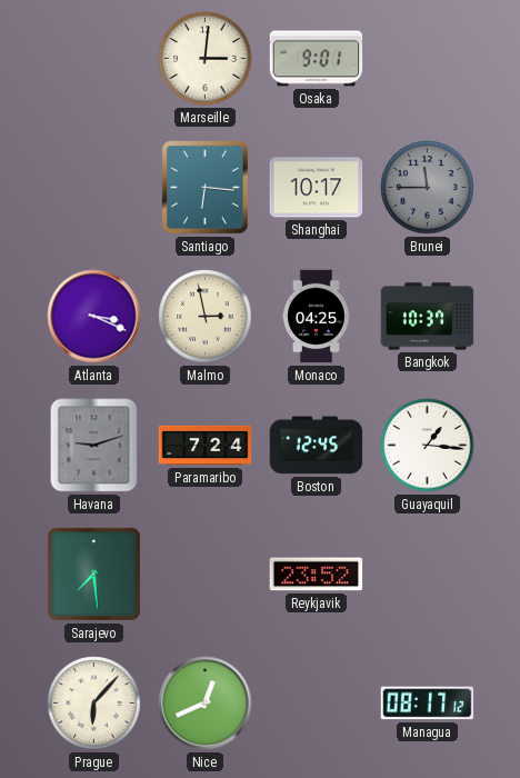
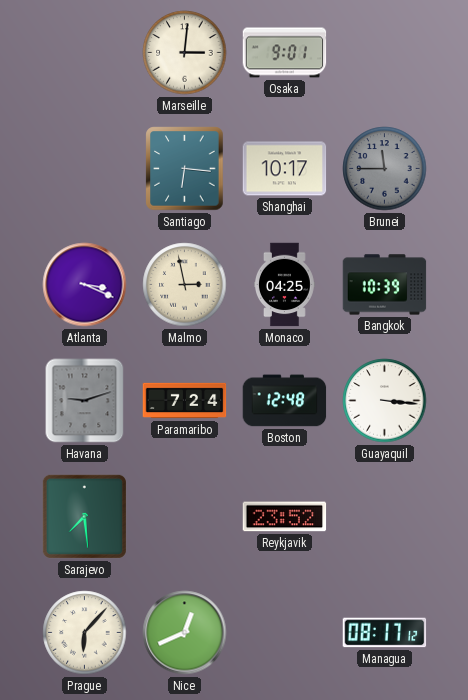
Bangkok: 10:37 -> 10:39 (385, 285)
Boston: 12:45 -> 12:48 (285, 401)
Guayaquil: 1:16 -> 3:16 (385, 401)
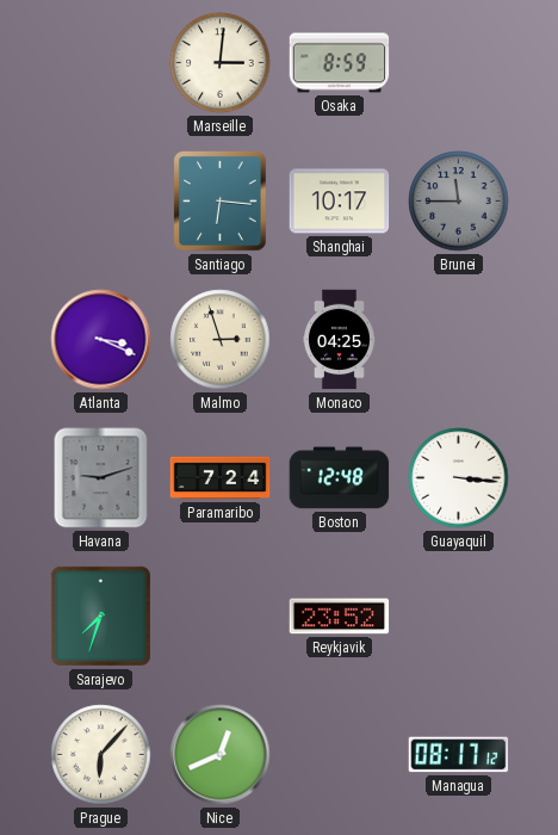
Osaka: 9:01 -> 8:59 (340, 63)
Malmo: 2:58 -> 2:57 (221, 340)
Bangkok: 10:39 -> none (385, 285)
Sarajevo: 7:29 -> 7:33 (100, 616)
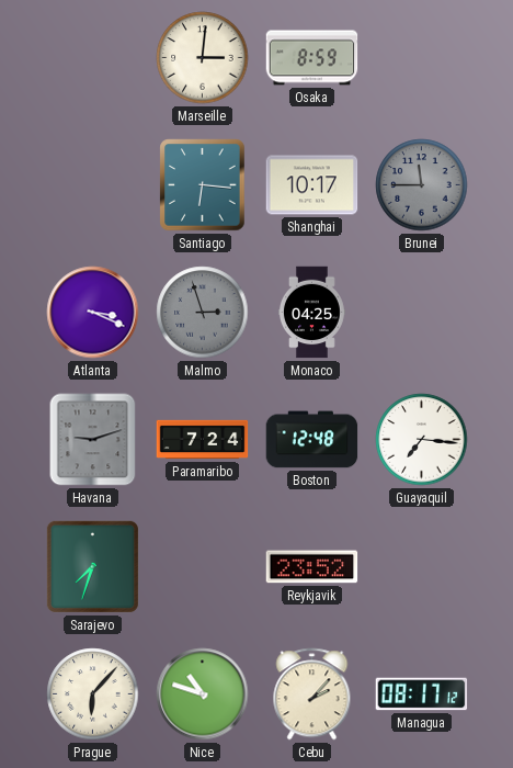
Malmo dial: cream -> grey (203, 313)
Guayaquil: 3:16 -> 7:16 (422, 440)
Nice: 12:41 -> 10:48 (203, 694)
Cebu: none -> 2:07 (312, 694)
